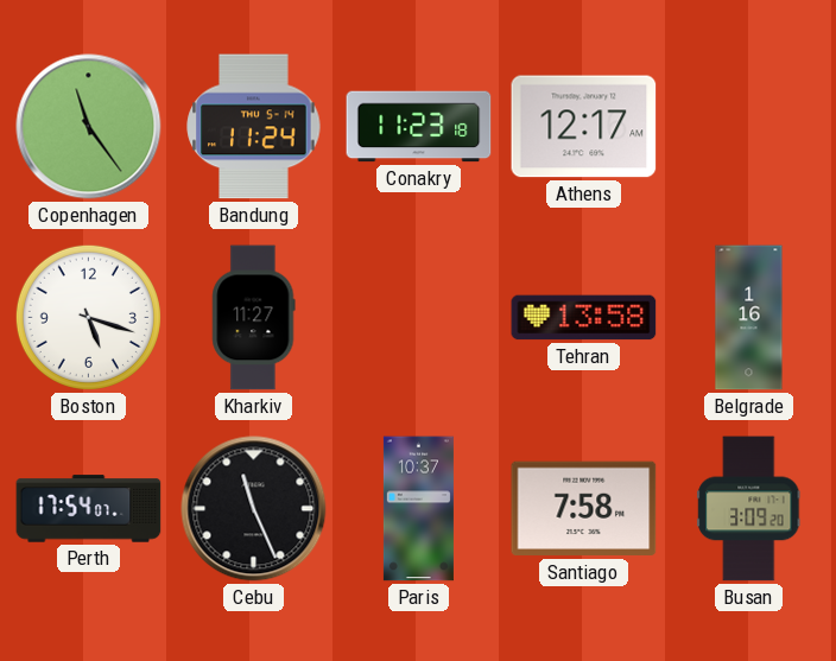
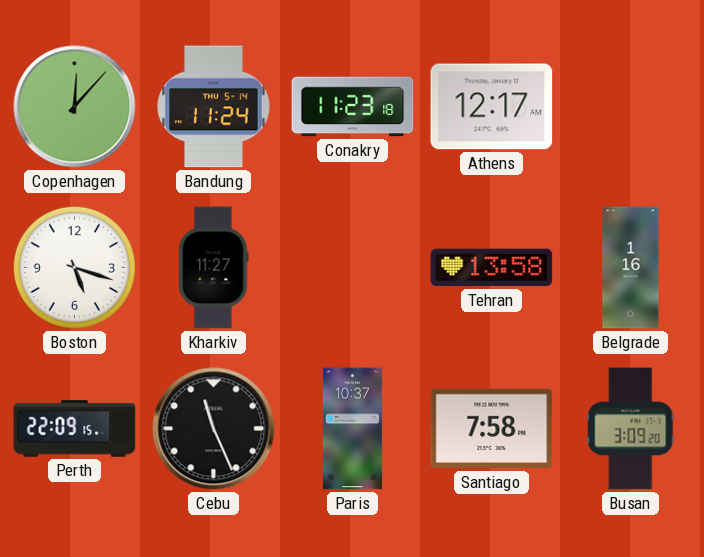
Copenhagen: 11:24 -> 12:07 (75, 107)
Perth: 17:54 -> 22:09 (75, 429)
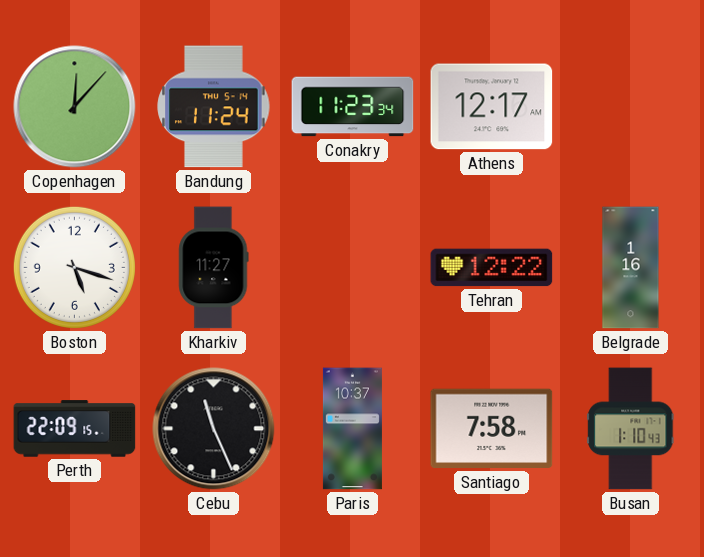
Conakry: 11:23:18 -> 11:23:34 (353, 107)
Tehran: 13:58 -> 12:22 (492, 268)
Busan: 3:09 -> 1:10 (631, 429)
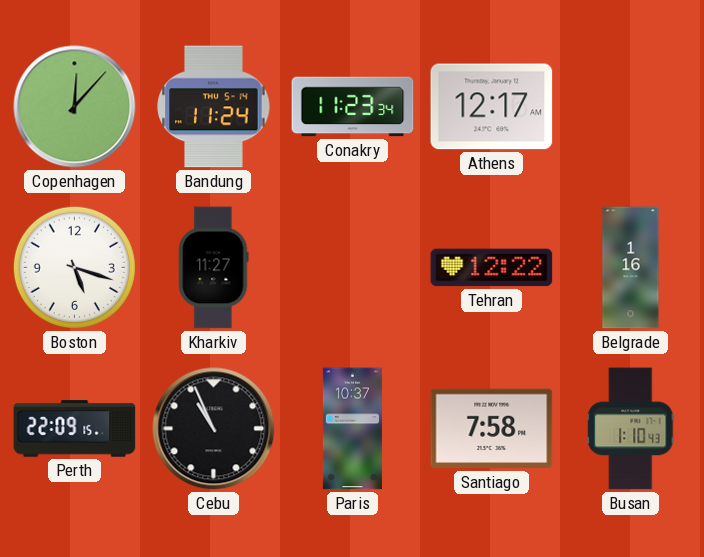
Cebu: 11:26 -> 10:56 (214, 429)
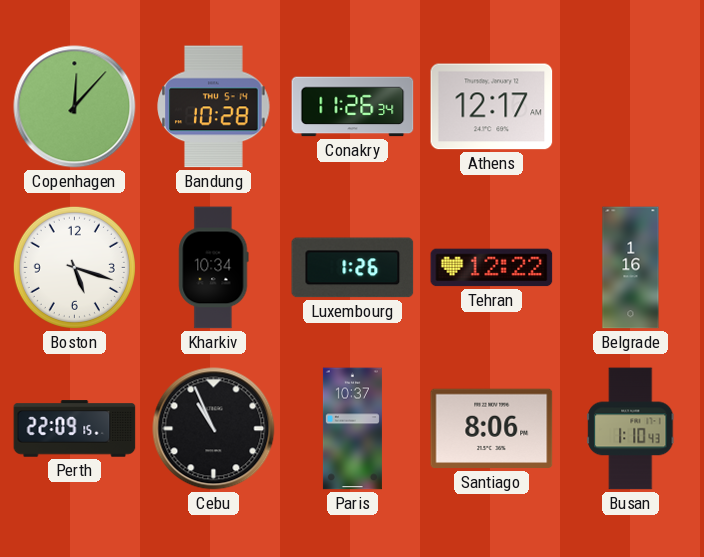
Bandung: 11:24 -> 10:28 (214, 107)
Conakry: 11:23 -> 11:26 (353, 107)
Kharkiv: 11:27 -> 10:34 (214, 268)
Luxembourg: none -> 1:26 (353, 268)
Santiago: 7:58 -> 8:06 (492, 429)
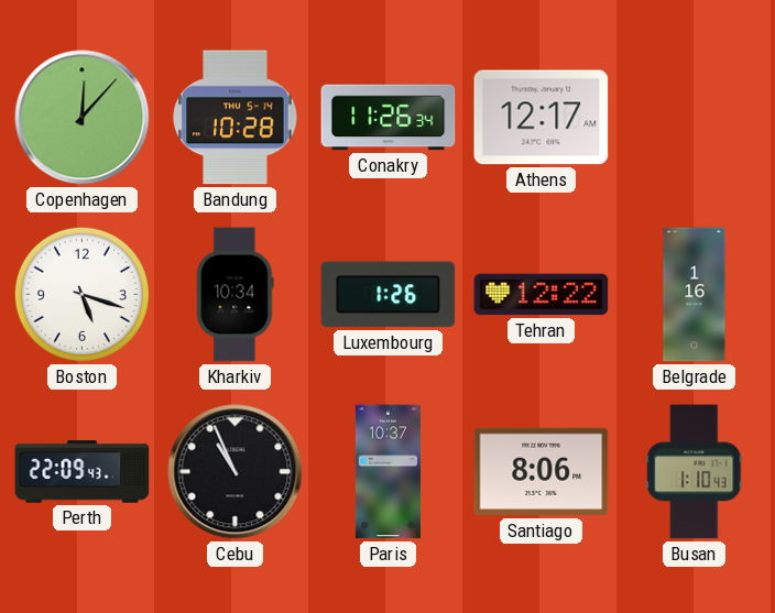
Perth: 22:09:15 -> 22:09:43 (83, 472)
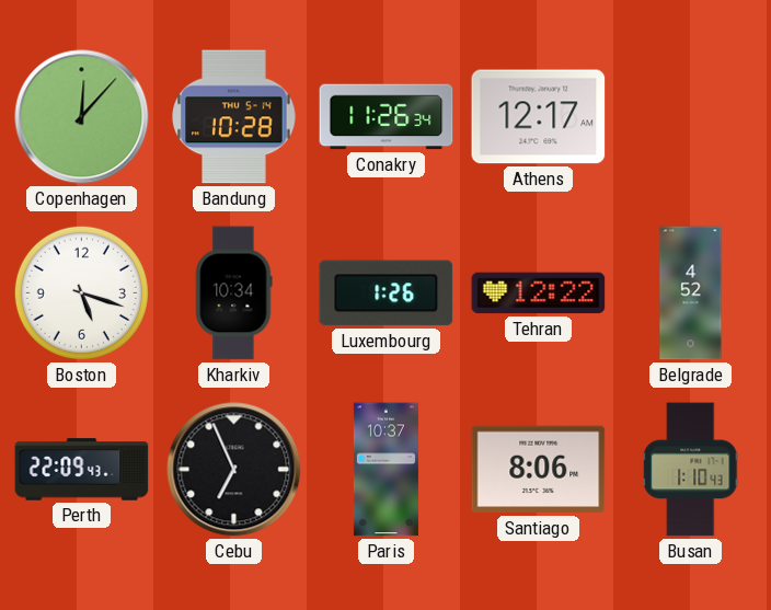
Belgrade: 1:16 -> 4:52 (691, 294)
Cebu: 10:56 -> 6:56 (234, 470)
